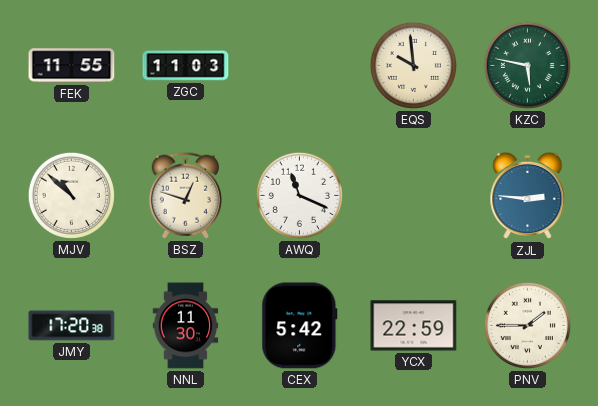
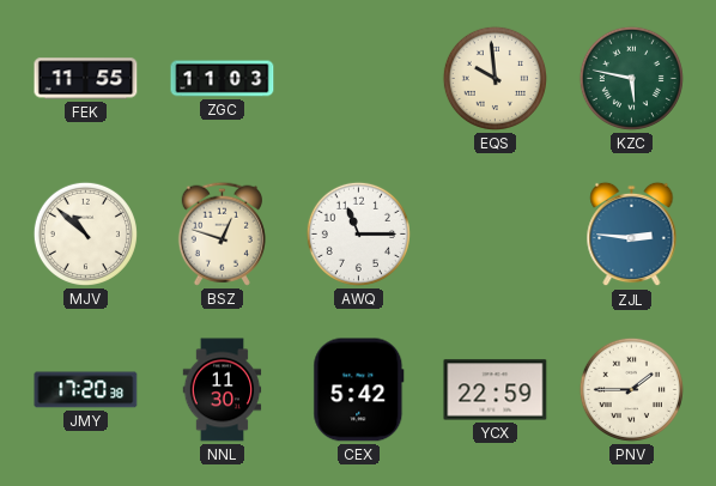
AWQ: 11:19 -> 11:15 (358, 233)
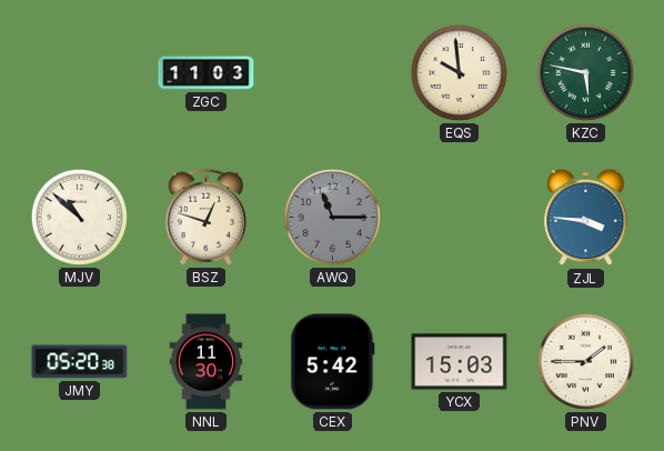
FEK: 11:55 -> none (86, 79)
AWQ dial: white -> grey (332, 217)
ZJL: 2:46 -> 3:46 (586, 218)
JMY: 17:20 -> 05:20 (80, 362)
YCX: 22:59 -> 15:03 (460, 362)
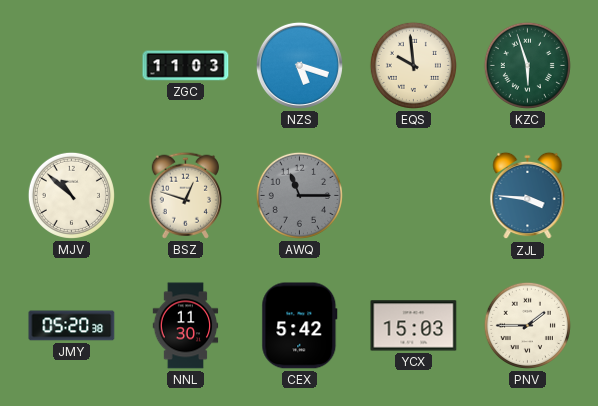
NZS: none -> 5:18 (299, 65)
KZC: 5:47 -> 5:57 (527, 65)
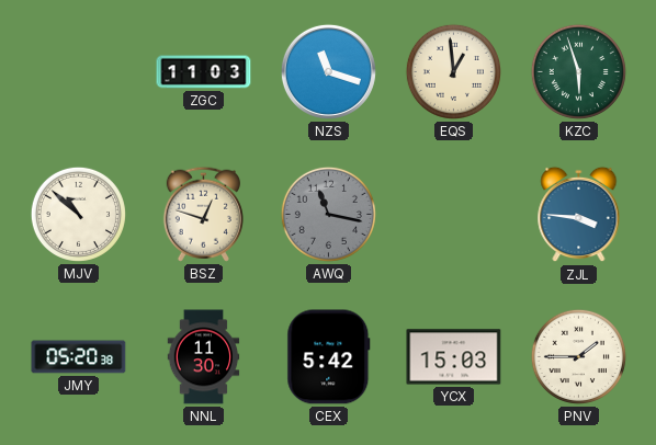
NZS: 5:18 -> 11:18 (328, 71)
EQS: 9:59 -> 12:59 (453, 71)
AWQ: 11:15 -> 11:17 (328, 214)
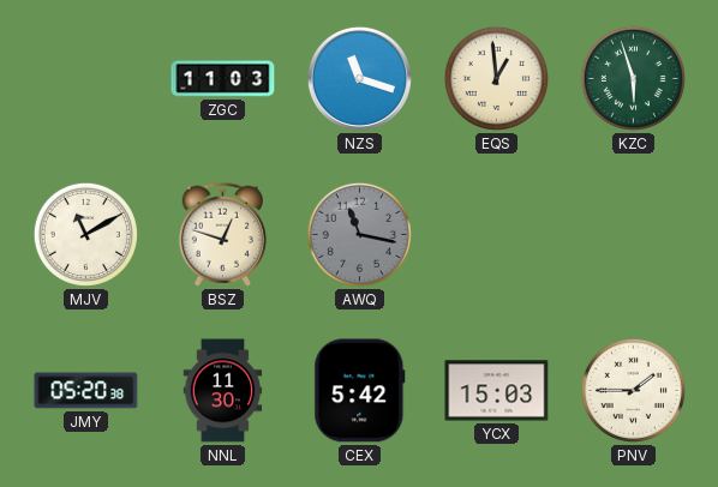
MJV: 10:52 -> 11:10 (85, 234)
ZJL: 3:46 -> none (579, 215)
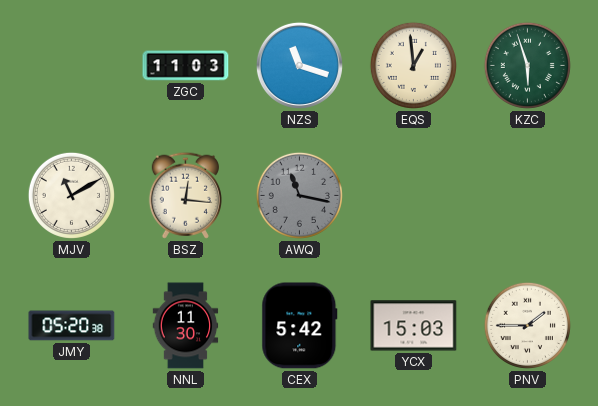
BSZ: 12:48 -> 12:16 (185, 195)
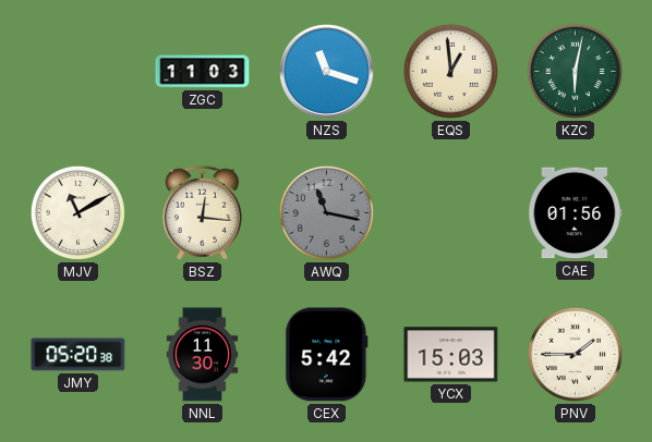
KZC: 5:57 -> 6:02 (575, 71)
CAE: none -> 01:56 (576, 213)
